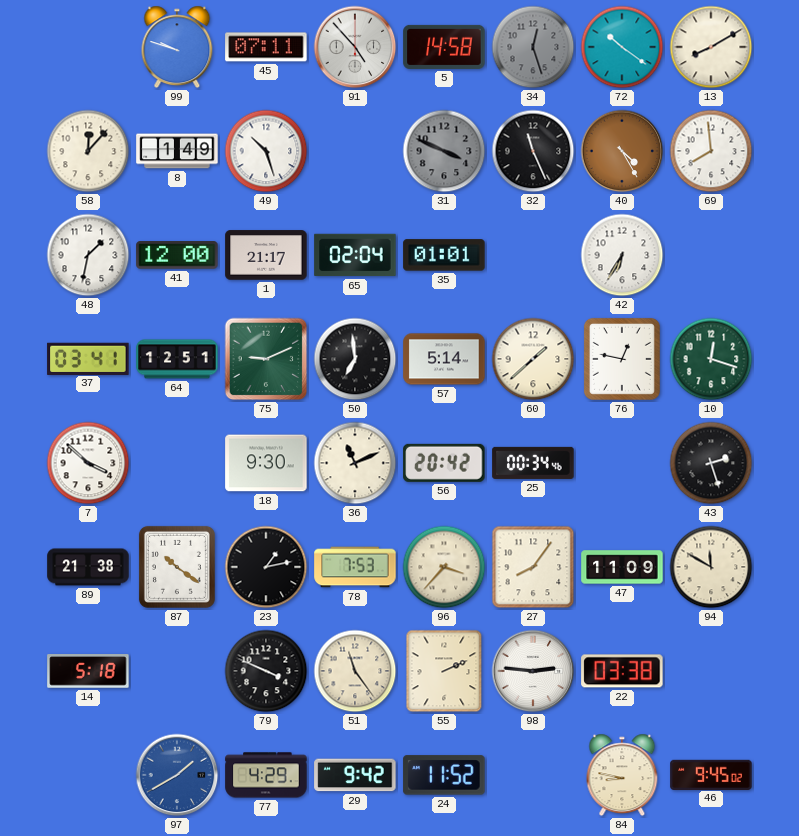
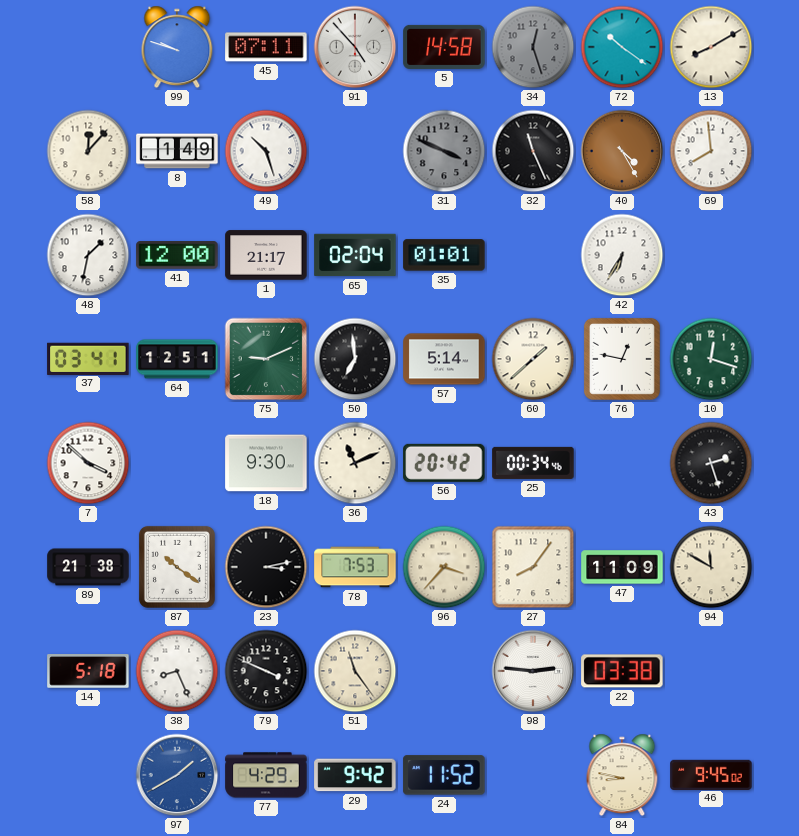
23: 1:13 -> 3:13 (266, 567)
38: none -> 8:26 (177, 671)
55: 2:11 -> none (444, 671)
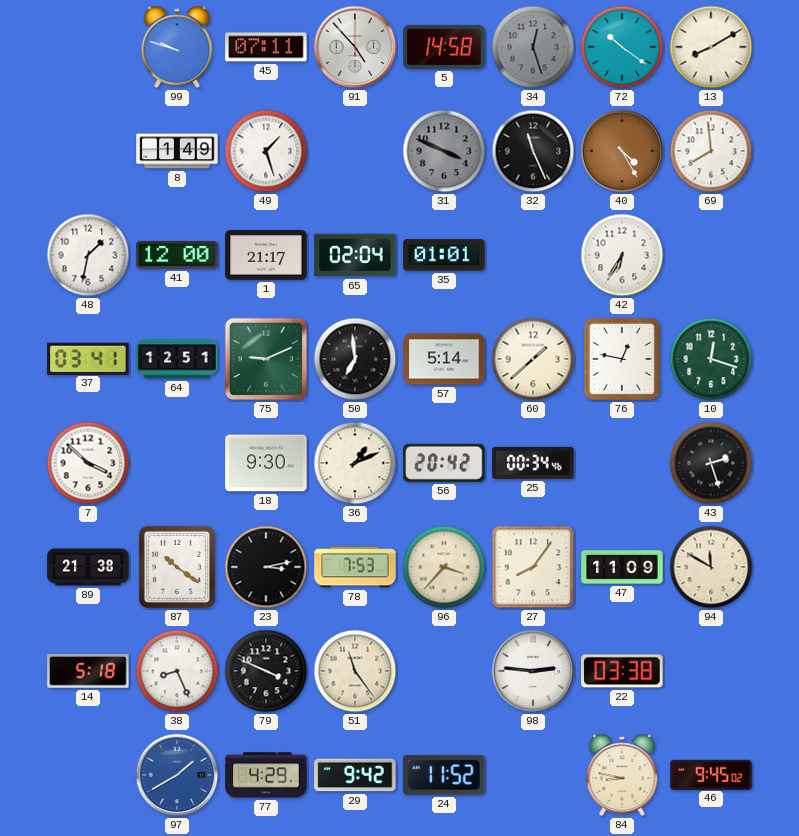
58: 12:07 -> none (88, 151)
49: 10:27 -> 1:27 (266, 151)
36: 11:11 -> 1:11 (355, 463)
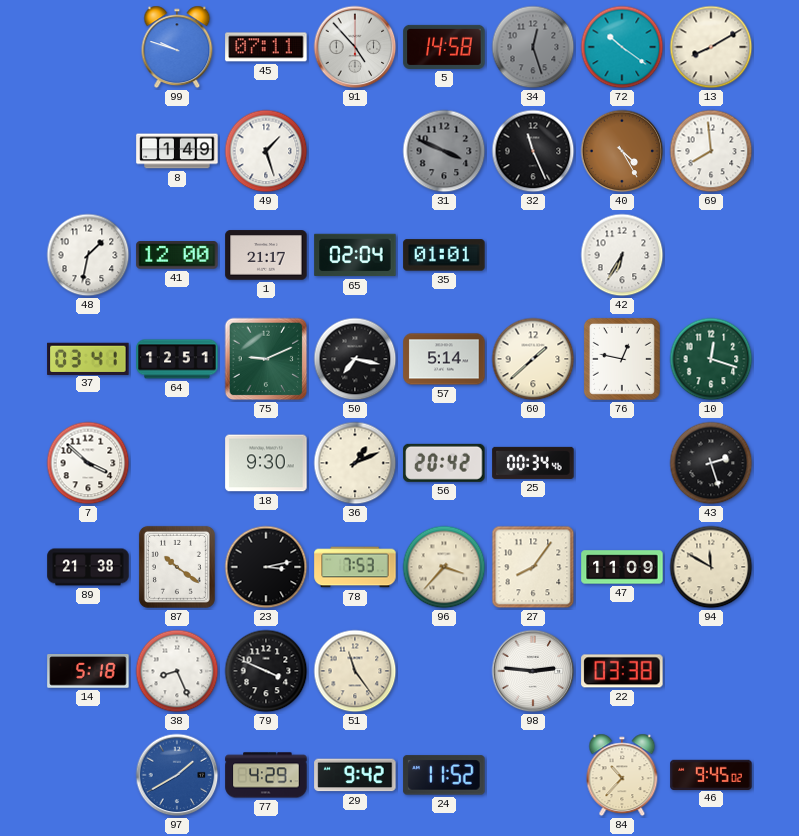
50: 6:59 -> 7:17 (355, 359)
84: 8:47 -> 10:37 (622, 775)
